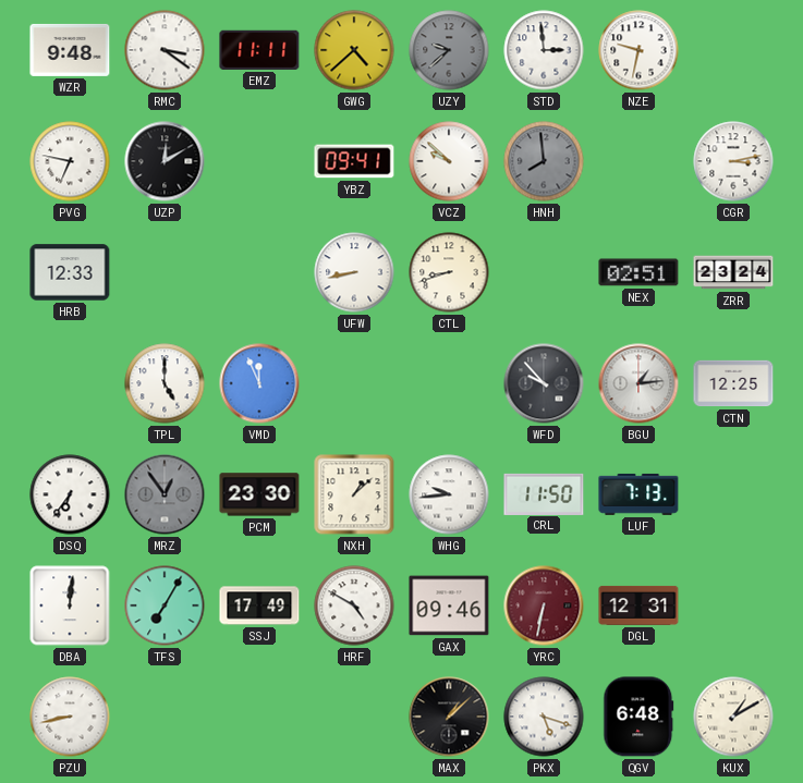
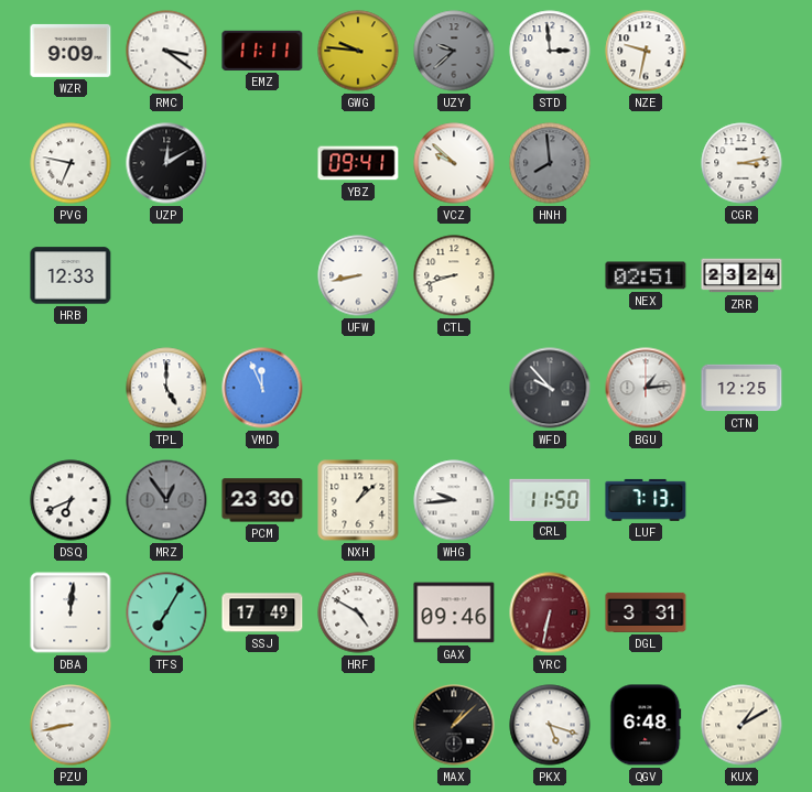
WZR: 9:48 -> 9:09 (71, 51)
GWG: 4:38 -> 9:46 (358, 51)
DSQ: 6:36 -> 6:41 (71, 500)
DGL: 12:31 -> 3:31 (646, 612)
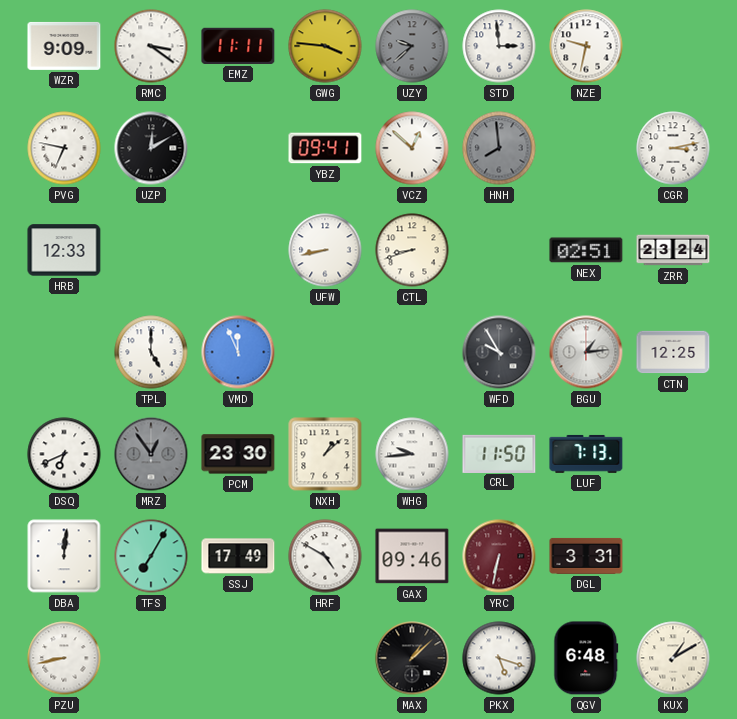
GWG: 9:46 -> 3:46 (325, 46)
VCZ: 9:52 -> 12:52 (412, 148)
WFD: 9:53 -> 9:55 (499, 352)
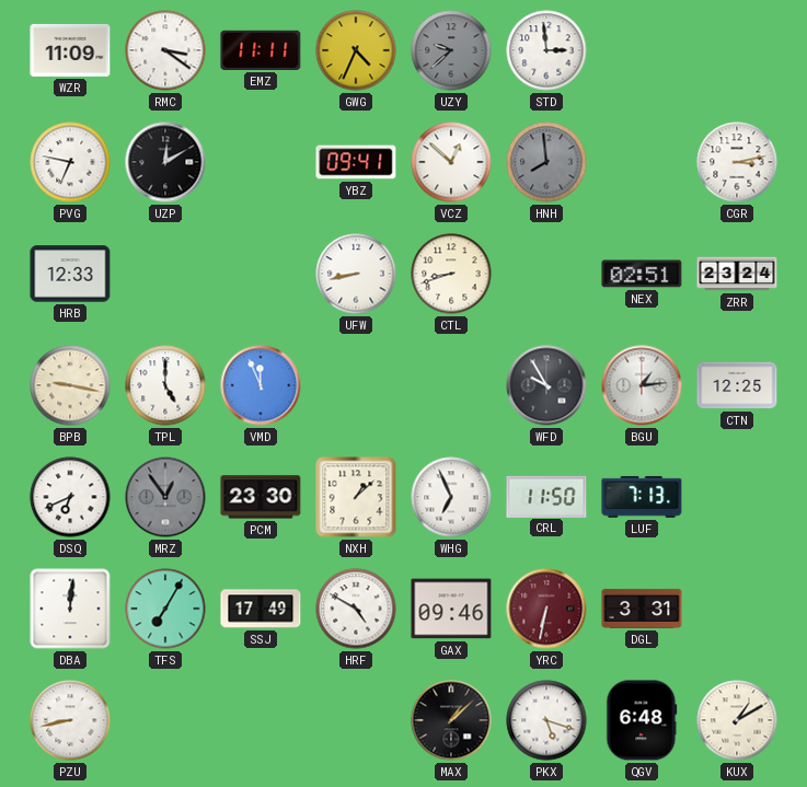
WZR: 9:09 -> 11:09 (70, 50)
GWG: 3:46 -> 4:34 (356, 50)
NZE: 9:32 -> none (586, 46)
BPB: none -> 9:17 (70, 385)
WHG: 9:44 -> 6:56 (451, 497)
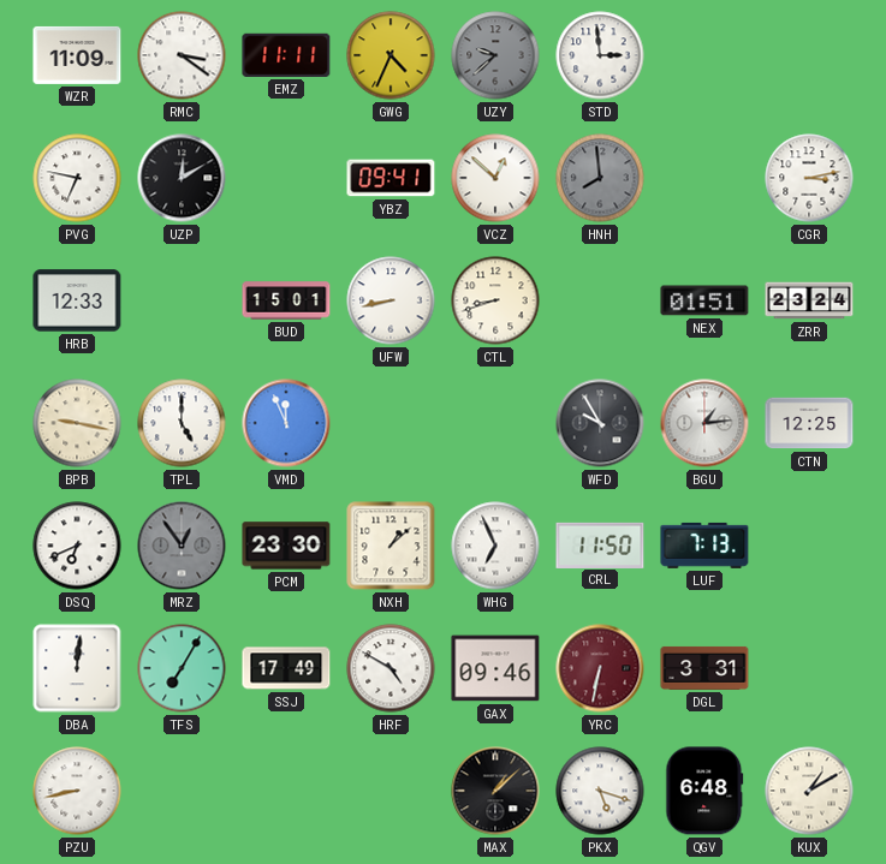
BUD: none -> 15:01 (286, 300)
NEX: 02:51 -> 01:51 (704, 300)
